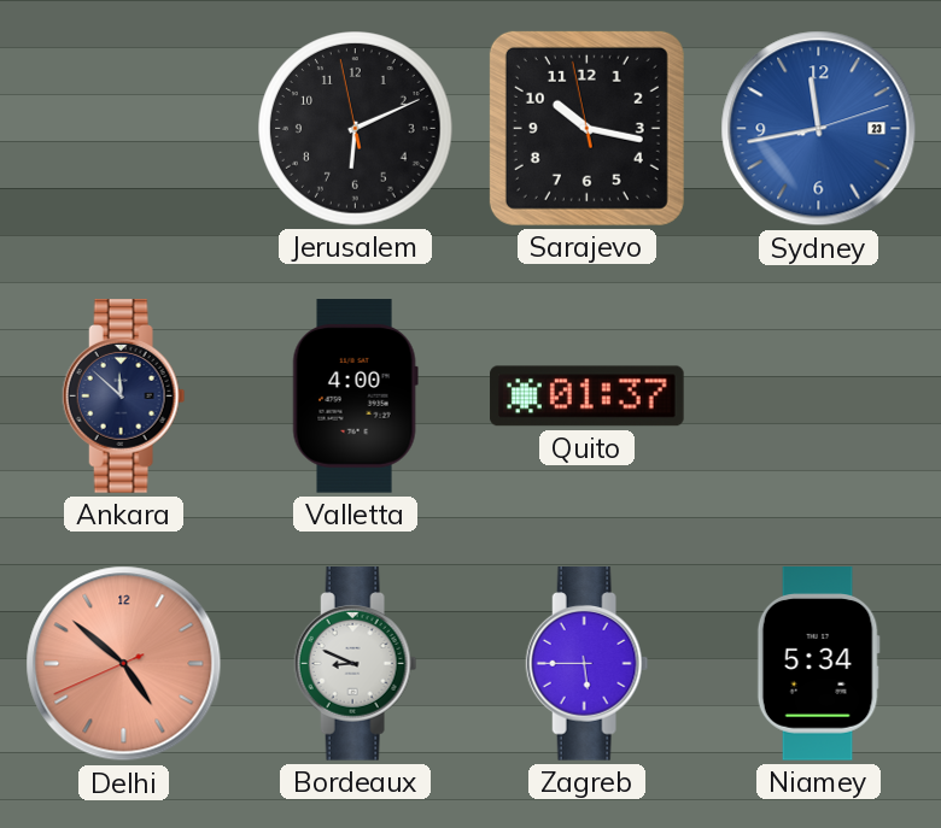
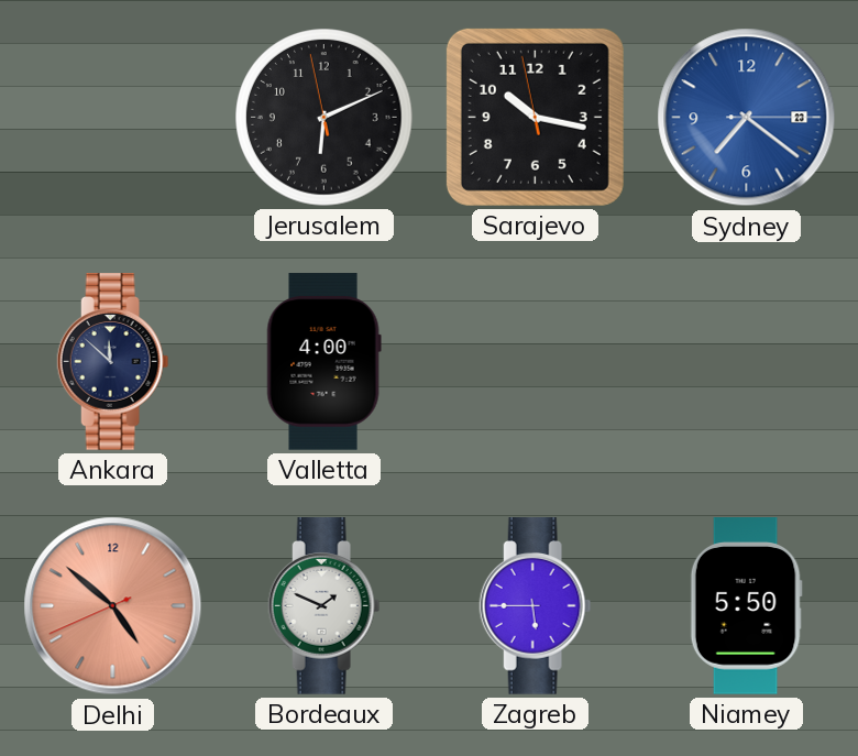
Sydney: 11:43 -> 7:21 (747, 118)
Quito: 01:37 -> none (588, 397)
Bordeaux: 8:49 -> 1:49 (324, 606)
Niamey: 5:34 -> 5:50 (746, 606)
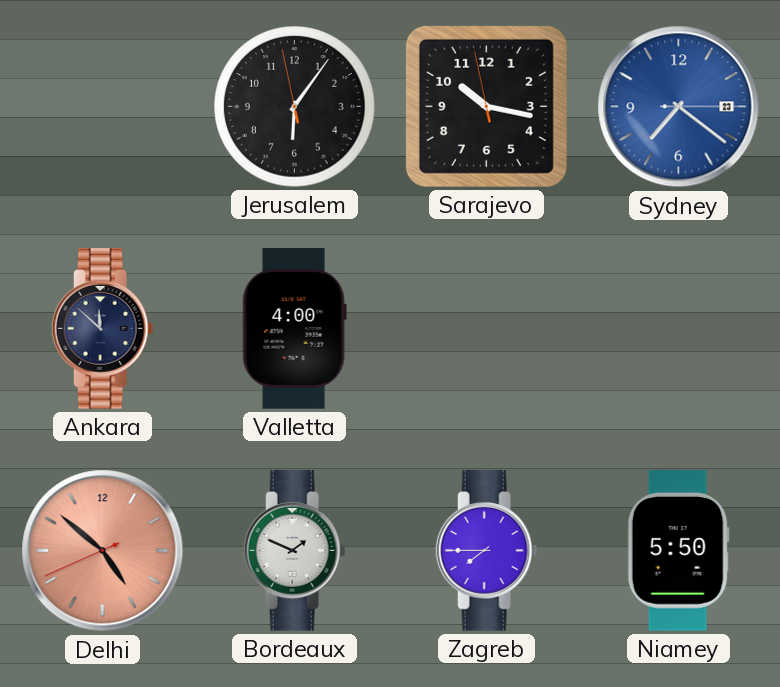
Jerusalem: 6:10 -> 6:05 (295, 107)
Zagreb: 5:45 -> 7:45 (487, 551)
